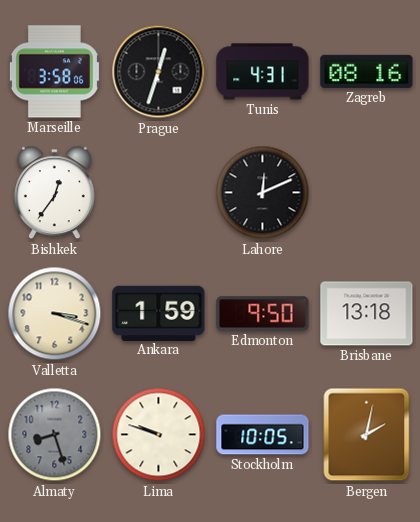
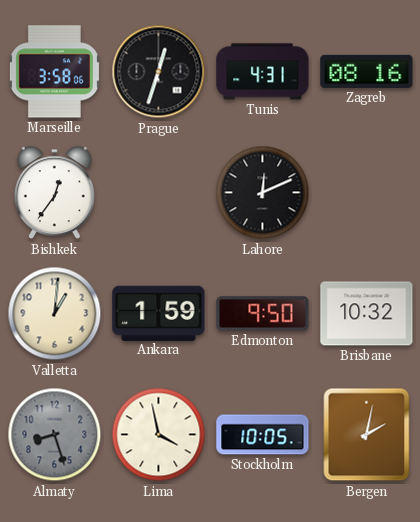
Valletta: 3:18 -> 1:01 (55, 314)
Brisbane: 13:18 -> 10:32 (367, 314)
Lima: 9:48 -> 3:58 (159, 435)
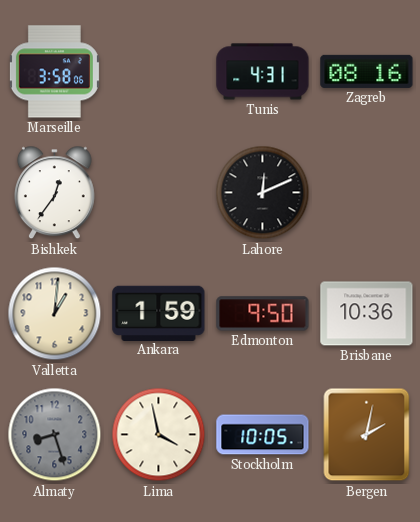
Prague: 12:33 -> none (159, 72)
Brisbane: 10:32 -> 10:36 (367, 314)
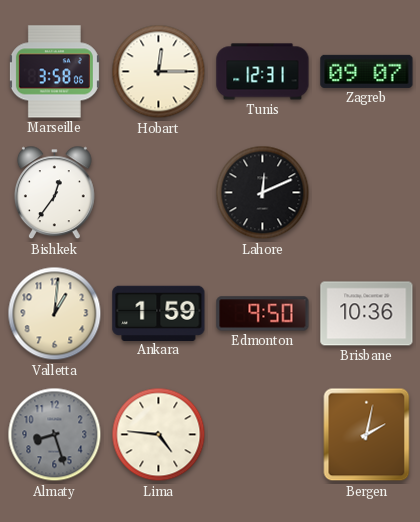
Hobart: none -> 12:15 (159, 72)
Tunis: 4:31 -> 12:31 (263, 72)
Zagreb: 08:16 -> 09:07 (367, 71)
Lima: 3:58 -> 4:46 (159, 435)
Stockholm: 10:05 -> none (263, 435)
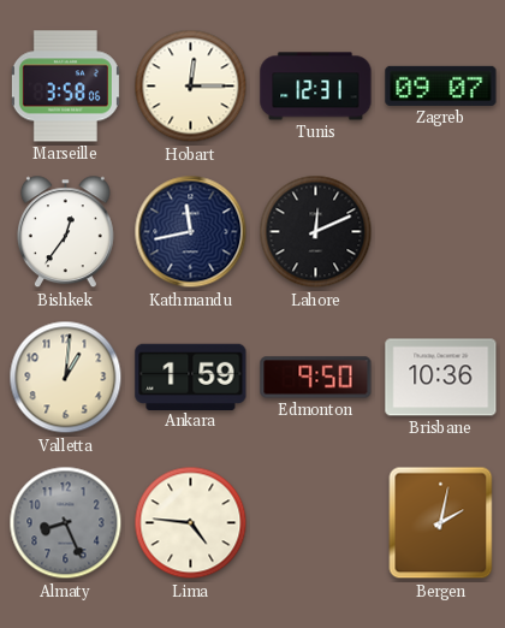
Kathmandu: none -> 11:43 (191, 232)
Almaty: 8:27 -> 8:26 (66, 523)
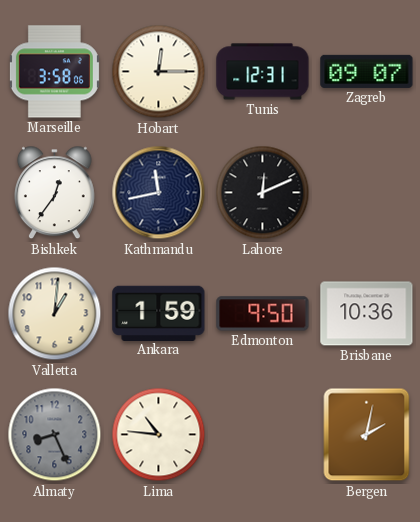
Lima: 4:46 -> 10:46 (159, 435)
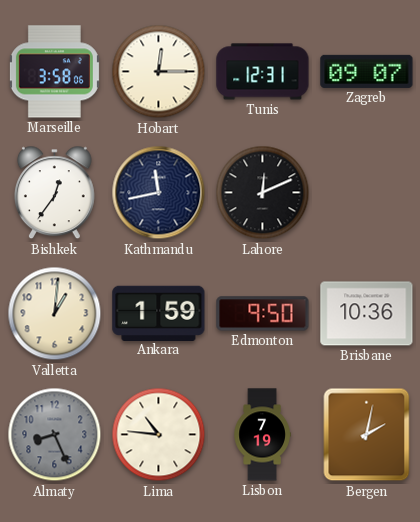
Lisbon: none -> 7:19 (262, 435)
